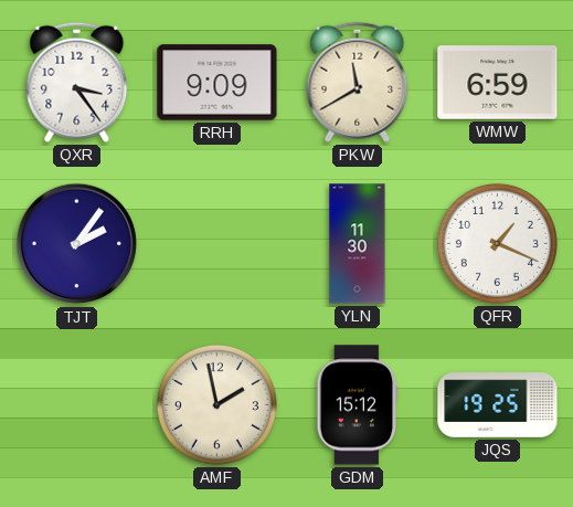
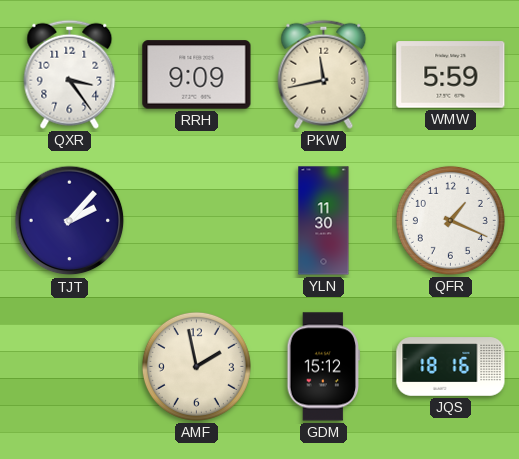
PKW: 11:40 -> 11:43 (324, 74)
WMW: 6:59 -> 5:59 (451, 75)
TJT: 2:06 -> 2:07 (70, 221)
JQS: 19:25 -> 18:16 (451, 367)
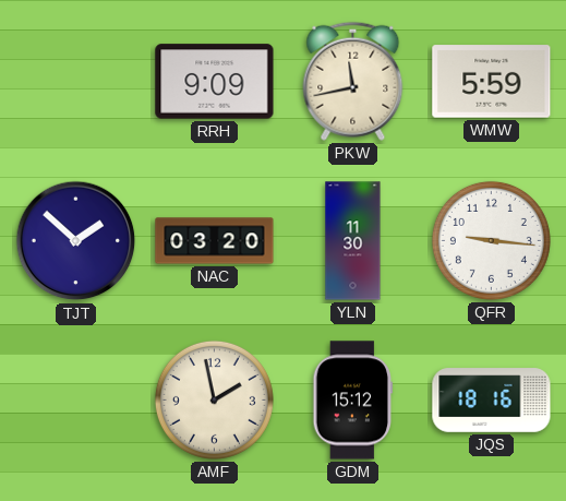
QXR: 3:24 -> none (70, 74)
TJT: 2:07 -> 1:52 (76, 241)
NAC: none -> 03:20 (215, 241)
QFR: 1:19 -> 9:16 (491, 240)
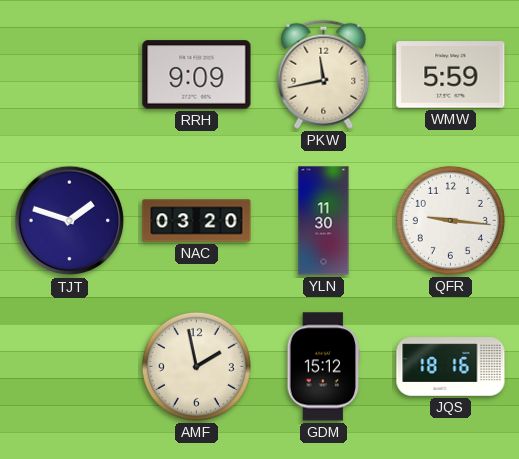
TJT: 1:52 -> 1:48 (70, 221)
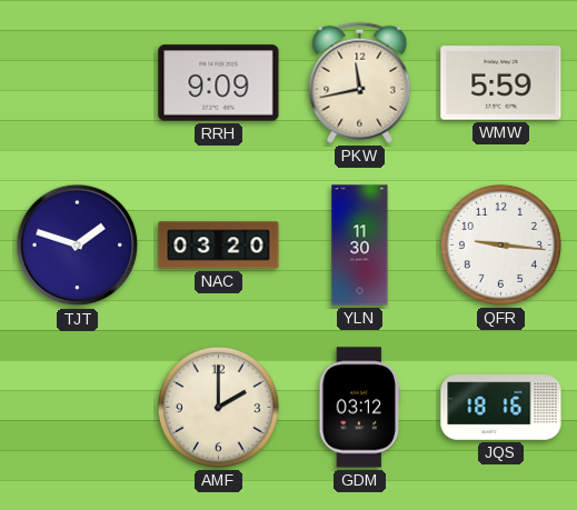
AMF: 1:58 -> 2:00 (218, 407)
GDM: 15:12 -> 03:12 (359, 408)
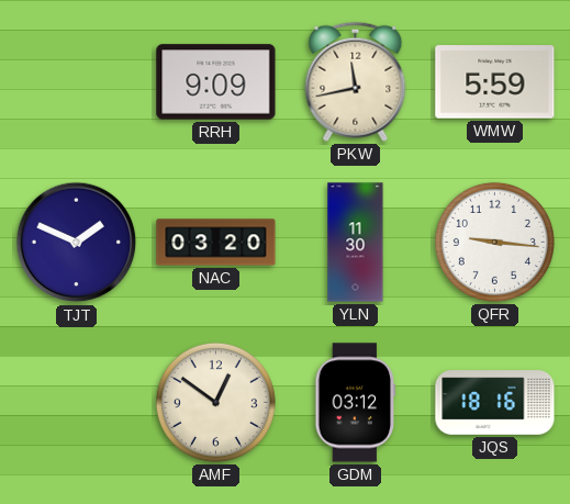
TJT: 1:48 -> 1:49 (77, 243)
AMF: 2:00 -> 12:51 (215, 402)
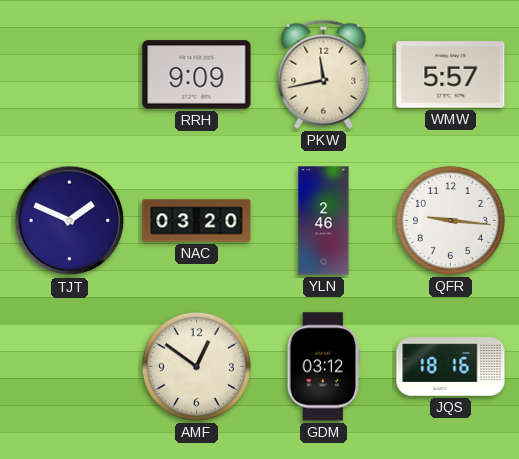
WMW: 5:59 -> 5:57 (451, 75)
YLN: 11:30 -> 2:46 (324, 221)
